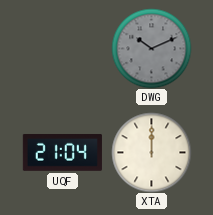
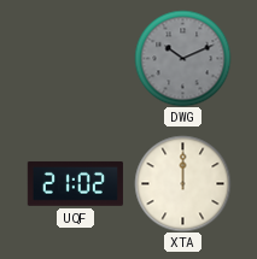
UQF: 21:04 -> 21:02 (75, 183)
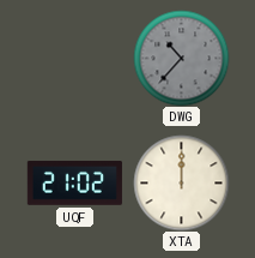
DWG: 10:11 -> 10:37 (181, 58)
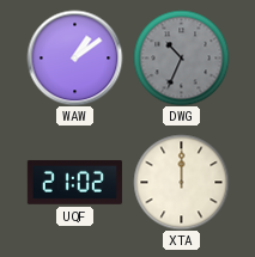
WAW: none -> 1:09 (74, 57)
DWG: 10:37 -> 10:34 (181, 57)
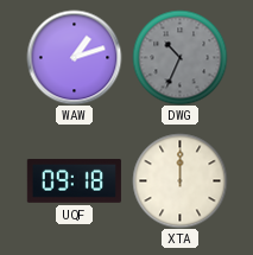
WAW: 1:09 -> 1:12 (74, 57)
UQF: 21:02 -> 09:18 (74, 180)
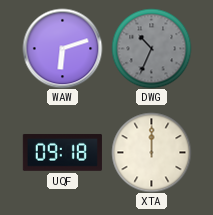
WAW: 1:12 -> 6:12 (62, 48)
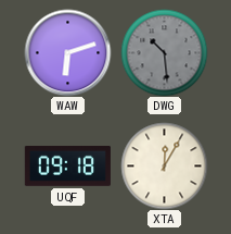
DWG: 10:34 -> 10:29 (164, 52)
XTA: 12:00 -> 12:05 (164, 165)
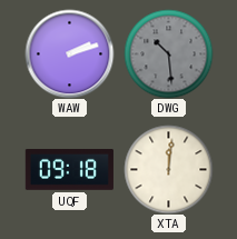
WAW: 6:12 -> 2:12 (69, 53)
XTA: 12:05 -> 12:01 (168, 169)
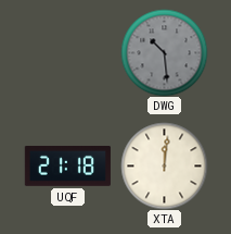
WAW: 2:12 -> none (69, 53)
UQF: 09:18 -> 21:18 (67, 165)
